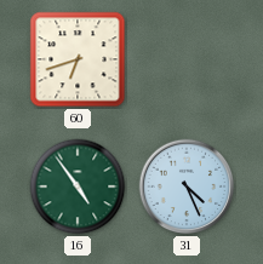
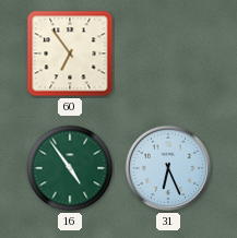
60: 6:42 -> 6:54 (70, 53)
31: 4:26 -> 6:26 (168, 168)
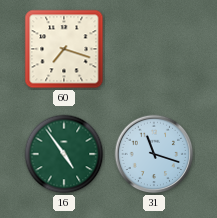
60: 6:54 -> 7:18 (64, 49)
31: 6:26 -> 11:18 (154, 154)
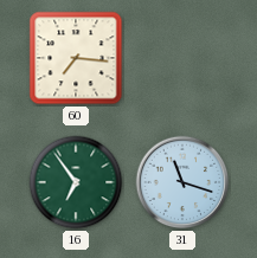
60: 7:18 -> 7:16 (76, 58)
16: 4:54 -> 6:54 (76, 182)
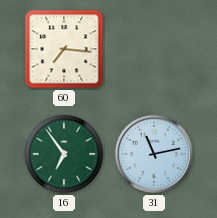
31: 11:18 -> 11:13 (154, 154)
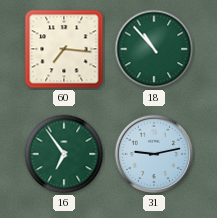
18: none -> 10:53 (154, 49)
31: 11:13 -> 9:13 (154, 154)
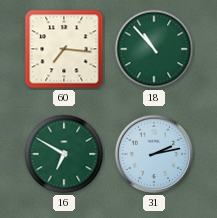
16: 6:54 -> 6:50 (64, 154)
31: 9:13 -> 2:13 (154, 154)
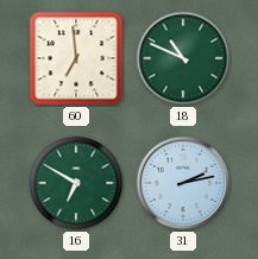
60: 7:16 -> 6:59 (76, 58)
18: 10:53 -> 10:49 (183, 58)
